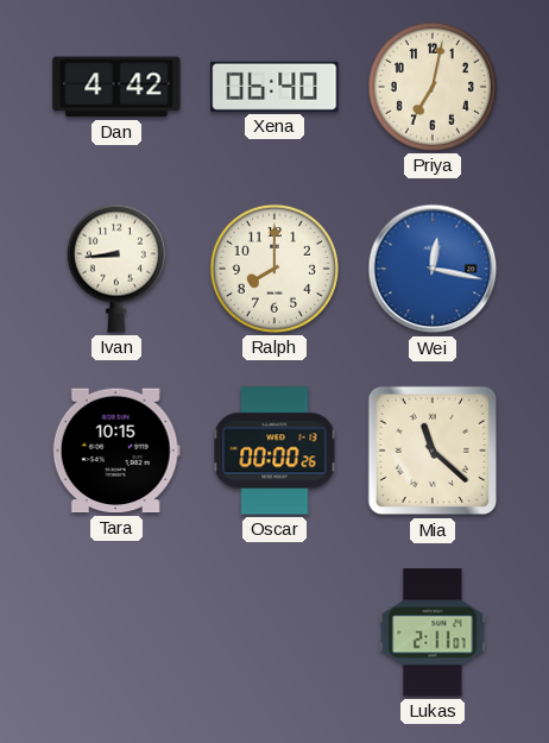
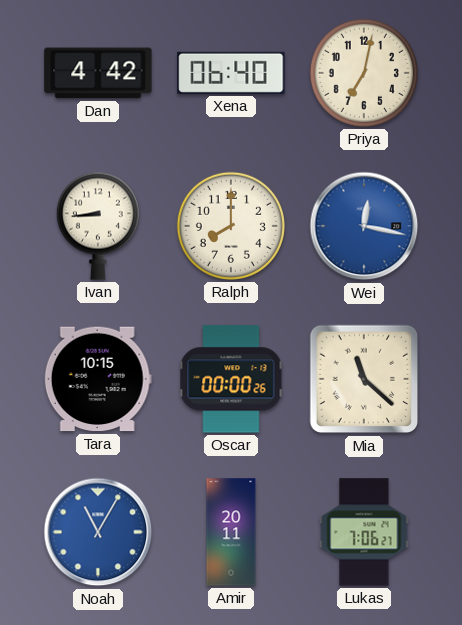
Noah: none -> 11:05 (98, 532)
Amir: none -> 20:11 (231, 532)
Lukas: 2:11 -> 7:06 (364, 532)
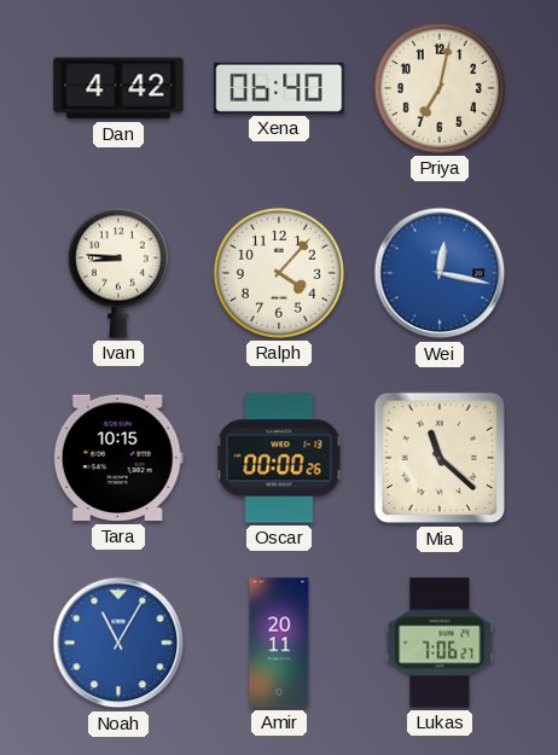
Ivan: 8:44 -> 8:46 (118, 273)
Ralph: 8:00 -> 4:07 (279, 273)
